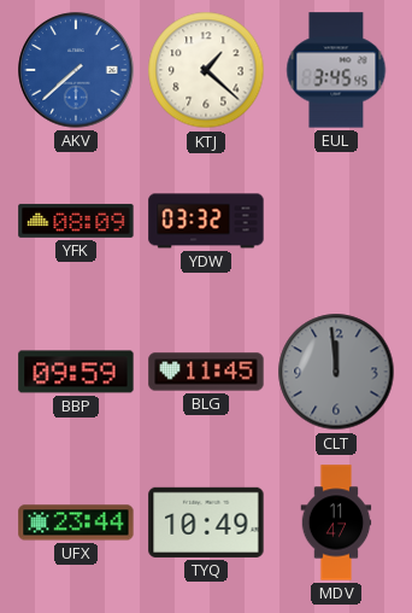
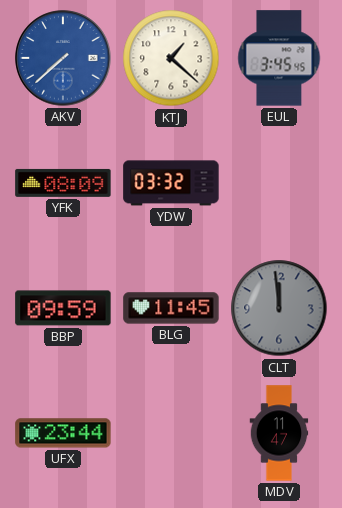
TYQ: 10:49 -> none (206, 522)
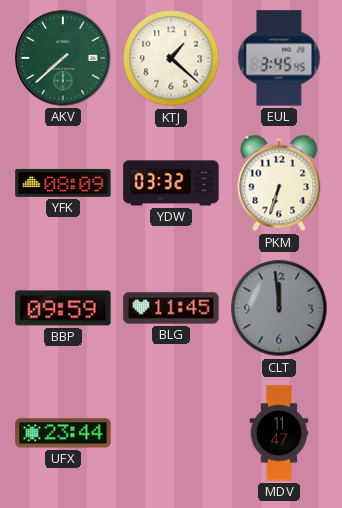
AKV dial: blue -> green (63, 58)
PKM: none -> 6:33 (279, 183)
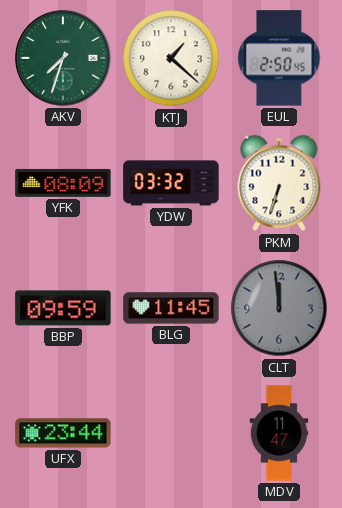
AKV: 7:38 -> 7:33 (63, 58)
EUL: 3:45 -> 2:50 (279, 58)
